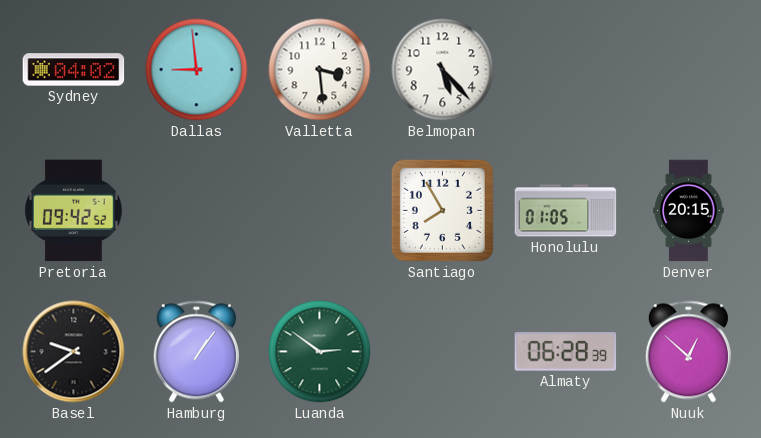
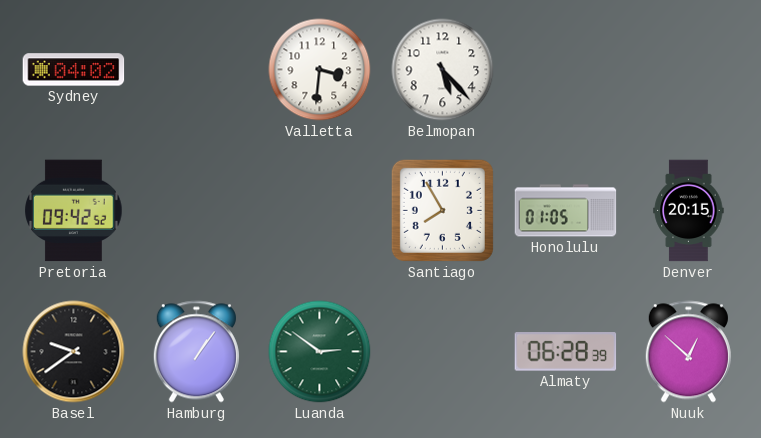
Dallas: 8:59 -> none (197, 70)
Valletta: 3:29 -> 3:31 (320, 70)
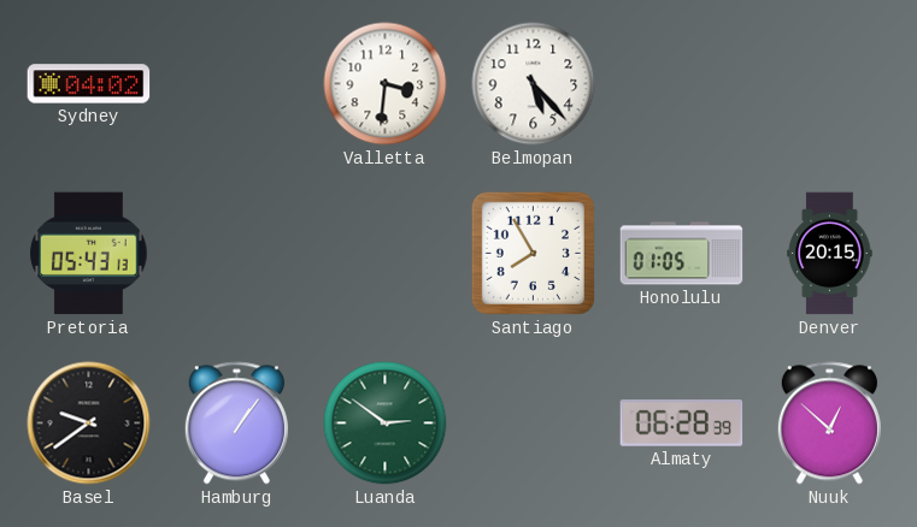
Pretoria: 09:42 -> 05:43 (89, 254)
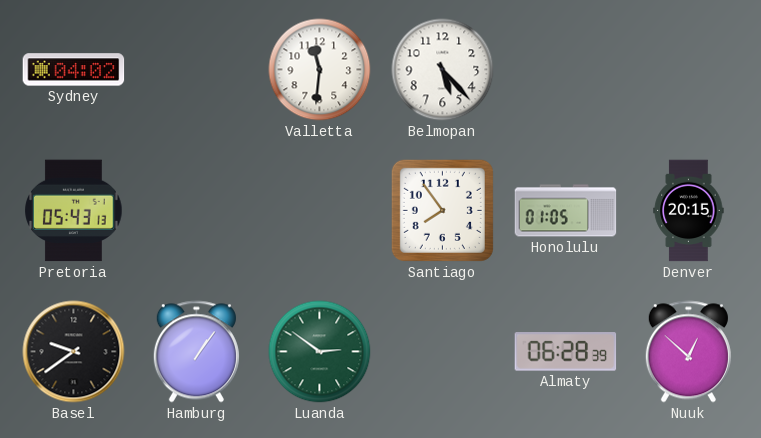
Valletta: 3:31 -> 11:31 (320, 70)
Santiago: 7:55 -> 7:54 (442, 210)
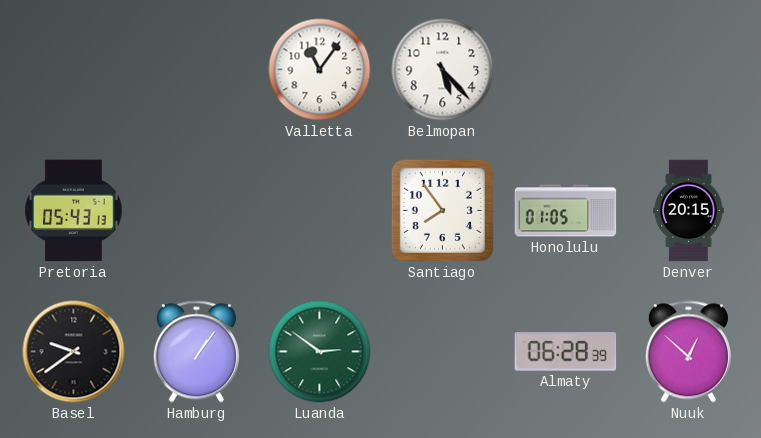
Sydney: 04:02 -> none (74, 70)
Valletta: 11:31 -> 11:06 (320, 70)
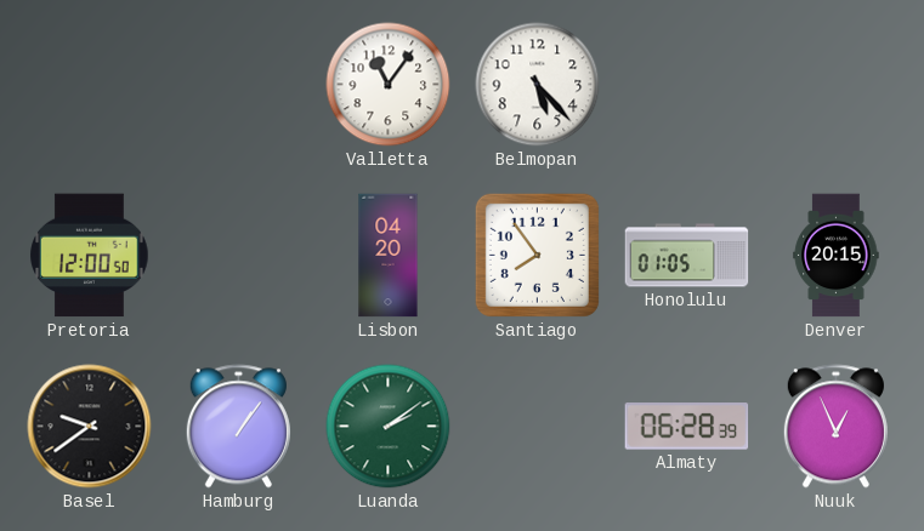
Pretoria: 05:43 -> 12:00 (90, 256)
Lisbon: none -> 04:20 (389, 256)
Luanda: 2:51 -> 2:09 (389, 427)
Nuuk: 12:52 -> 12:56 (835, 427)
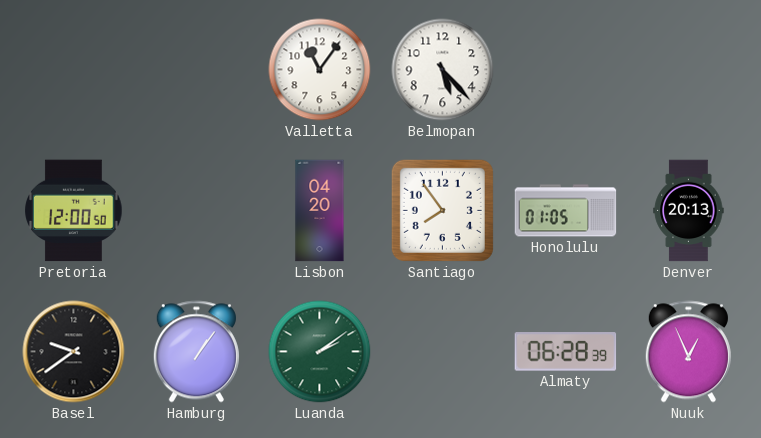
Denver: 20:15 -> 20:13 (689, 211)
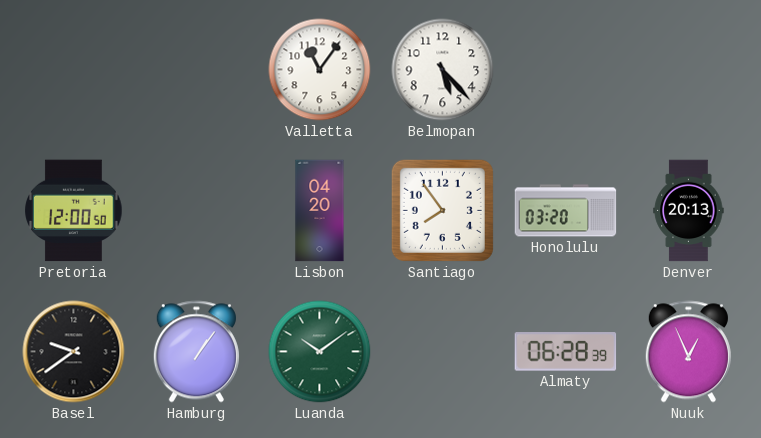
Honolulu: 01:05 -> 03:20 (566, 211)
Luanda: 2:09 -> 10:09 (320, 352)
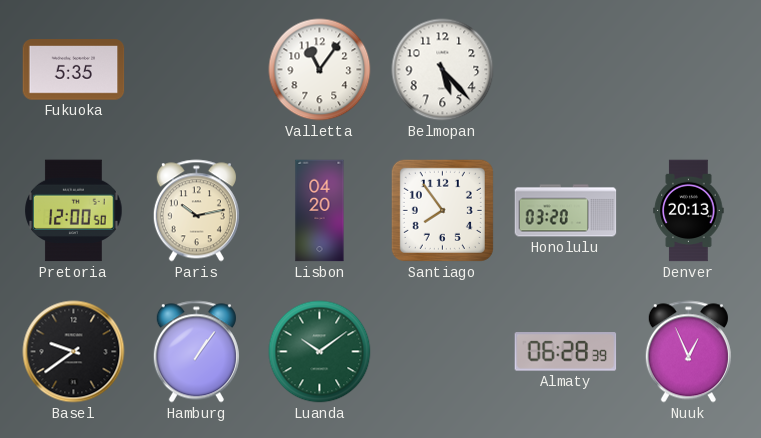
Fukuoka: none -> 5:35 (74, 70)
Paris: none -> 10:13 (196, 211)
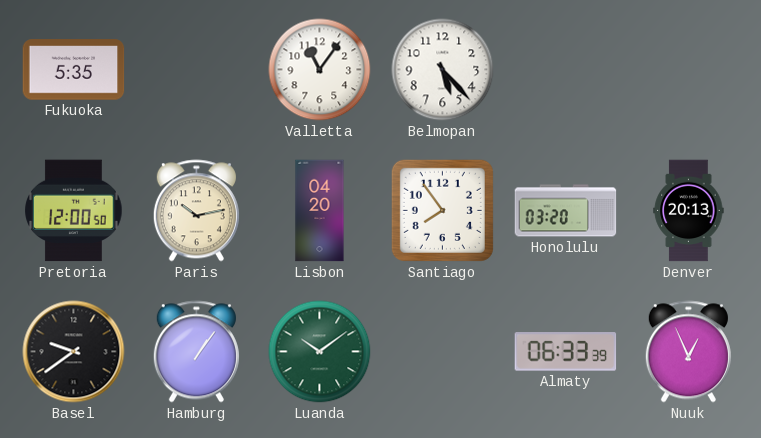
Almaty: 06:28 -> 06:33 (566, 352)
